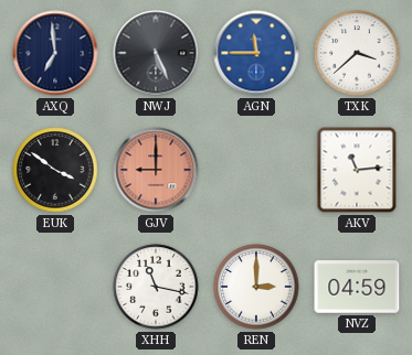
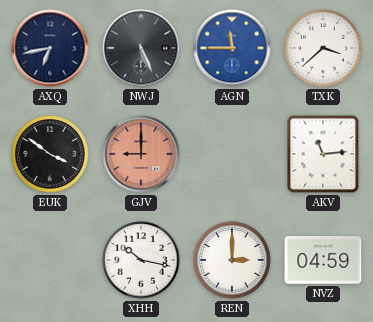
AXQ: 6:59 -> 6:43 (50, 48)
XHH: 11:17 -> 10:17 (141, 260)
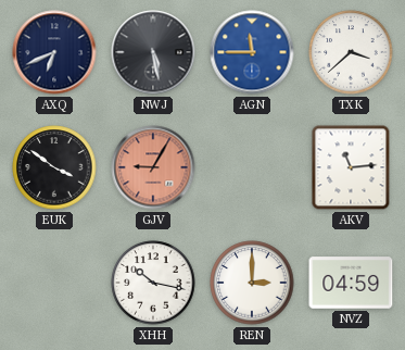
AXQ: 6:43 -> 6:41 (54, 52)
NWJ: 5:26 -> 5:28 (153, 52)
GJV: 9:00 -> 9:05 (153, 167)
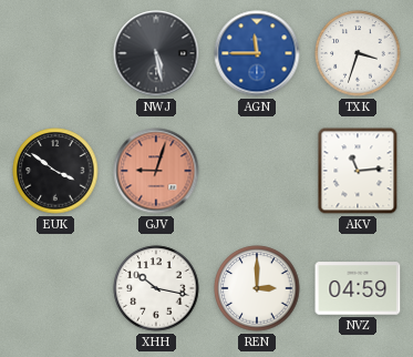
AXQ: 6:41 -> none (54, 52)
TXK: 3:38 -> 3:33 (358, 53)
GJV: 9:05 -> 9:03 (156, 171)
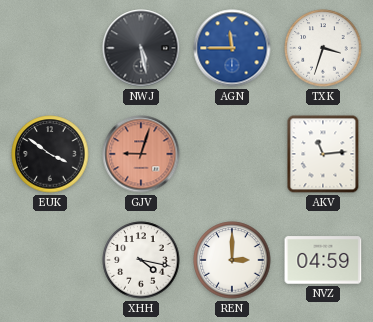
XHH: 10:17 -> 4:17 (141, 260)
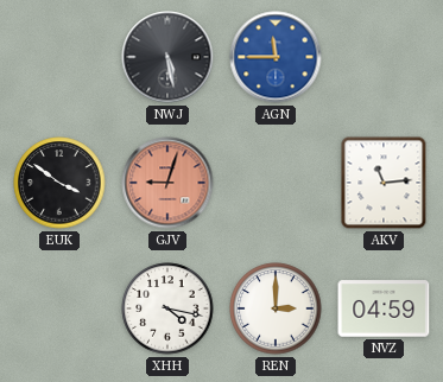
TXK: 3:33 -> none (323, 48)
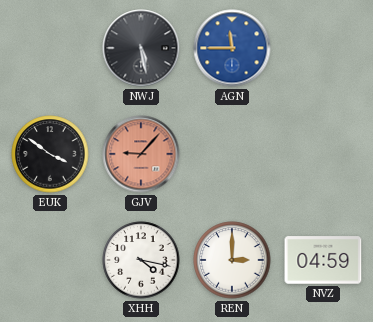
GJV: 9:03 -> 9:07 (141, 154)
AKV: 11:14 -> none (384, 183)
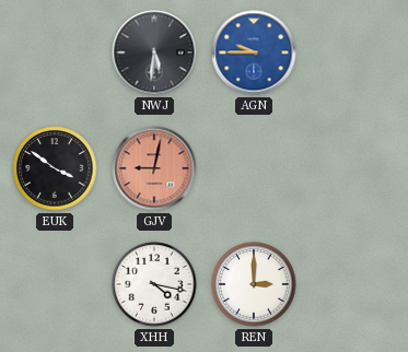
NWJ: 5:28 -> 5:31 (154, 52)
AGN: 11:45 -> 9:45 (254, 52)
GJV: 9:07 -> 9:02 (154, 168)
NVZ: 04:59 -> none (323, 260)
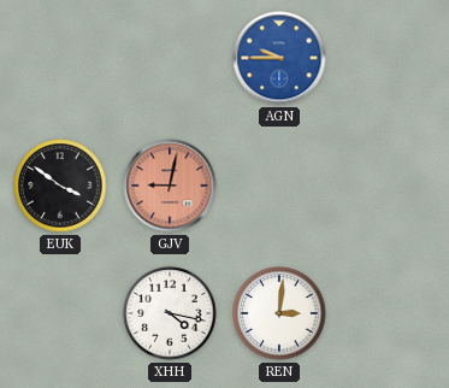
NWJ: 5:31 -> none (154, 52)
REN: 3:00 -> 3:01 (279, 313)
